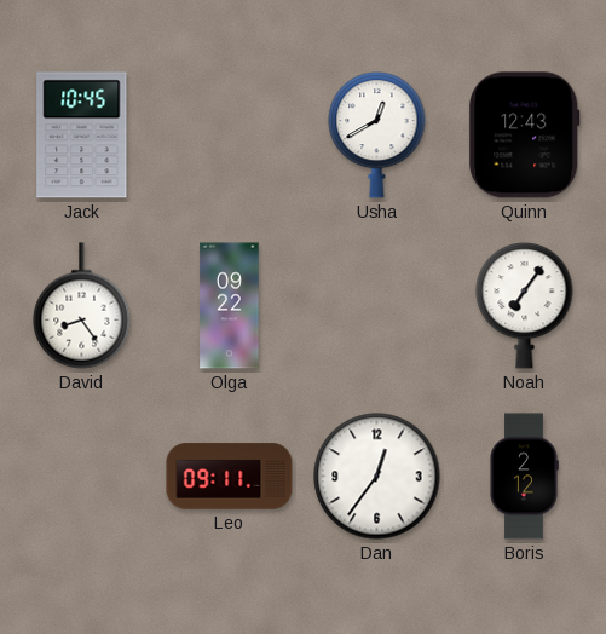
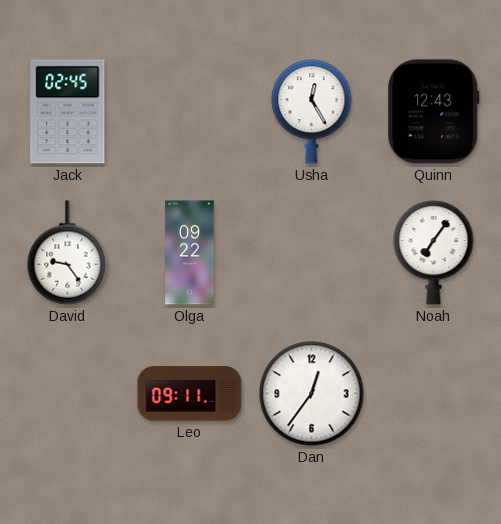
Jack: 10:45 -> 02:45 (68, 112)
Usha: 12:40 -> 12:25 (312, 112)
David: 8:24 -> 9:24 (68, 253)
Boris: 2:12 -> none (524, 477)
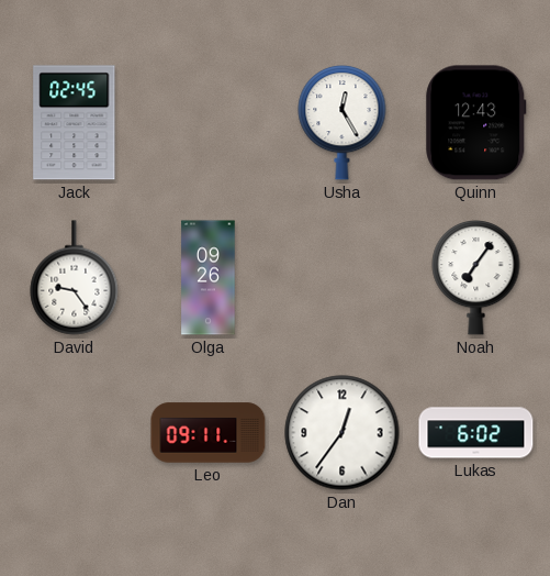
Olga: 09:22 -> 09:26 (209, 278)
Lukas: none -> 6:02 (476, 433)
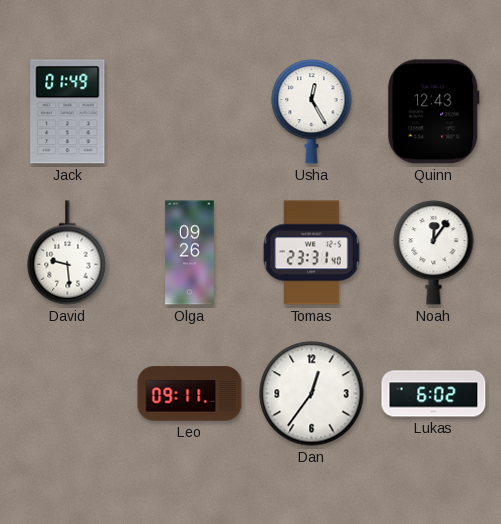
Jack: 02:45 -> 01:49 (68, 112)
David: 9:24 -> 9:29 (68, 253)
Tomas: none -> 23:31 (312, 253)
Noah: 7:06 -> 12:06 (434, 253)
